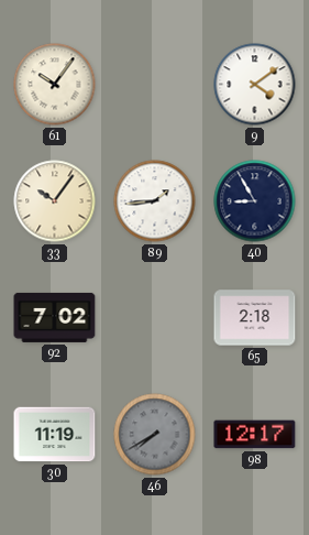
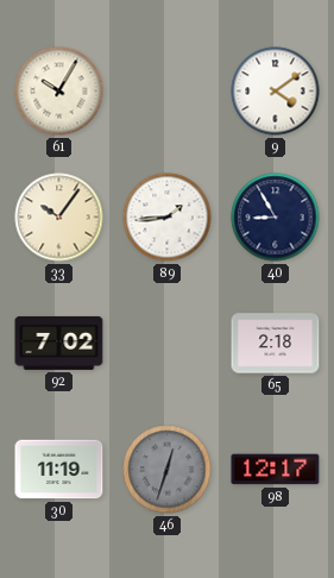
61: 10:06 -> 10:05 (59, 92)
46: 7:40 -> 12:33 (168, 470)
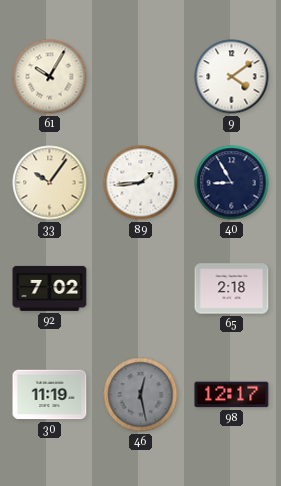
46: 12:33 -> 12:28 (141, 395)
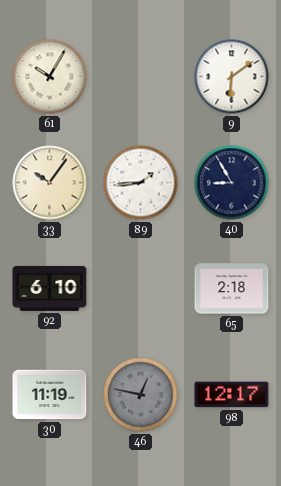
9: 4:09 -> 6:09 (232, 77)
92: 7:02 -> 6:10 (50, 288)
46: 12:28 -> 12:47 (141, 395)
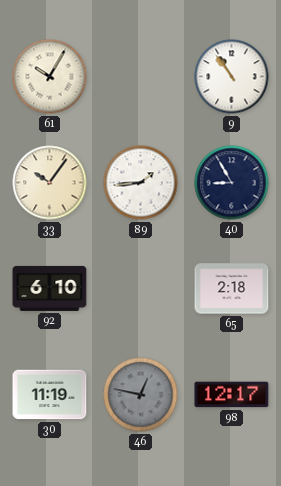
9: 6:09 -> 10:54 (232, 77)
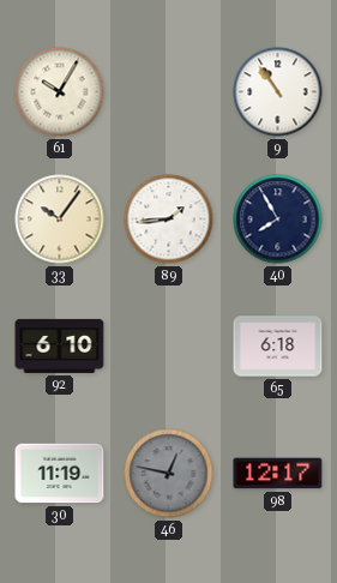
40: 8:55 -> 7:55 (278, 220)
65: 2:18 -> 6:18 (278, 347)
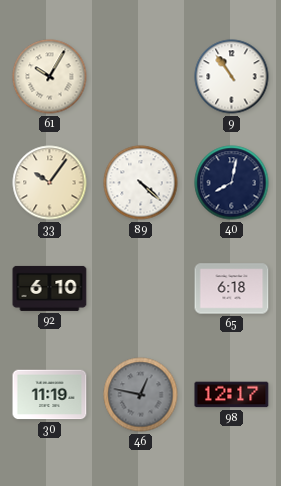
89: 1:44 -> 4:22 (141, 183)
40: 7:55 -> 8:02 (232, 183)
